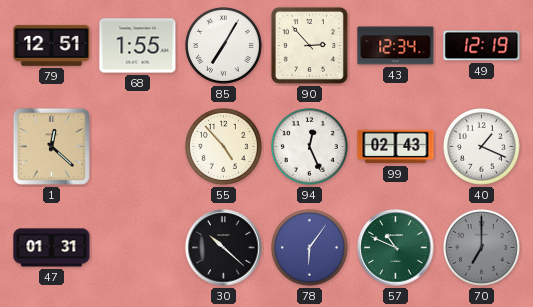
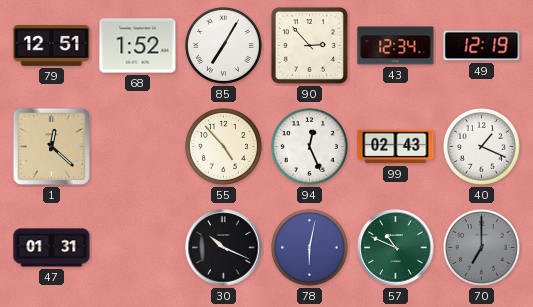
68: 1:55 -> 1:52 (138, 46)
30: 10:22 -> 10:19 (224, 248)
78: 6:06 -> 6:02 (310, 248)
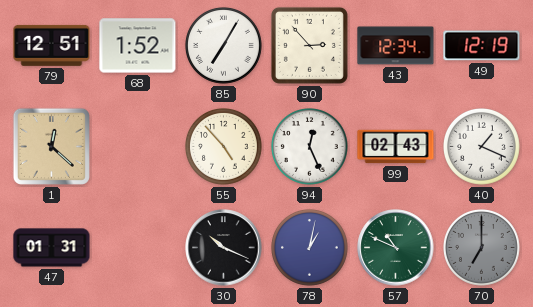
78: 6:02 -> 1:02 (310, 248)
